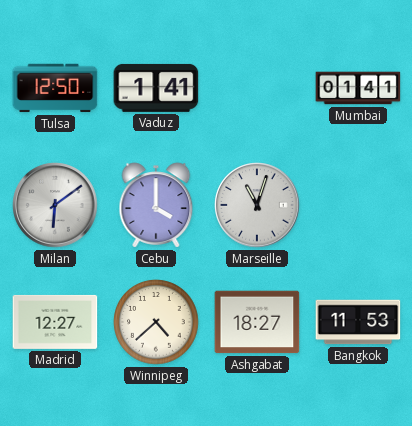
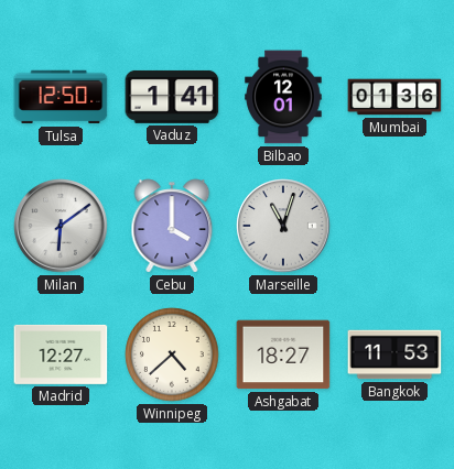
Bilbao: none -> 12:01 (283, 97)
Mumbai: 01:41 -> 01:36 (394, 97)
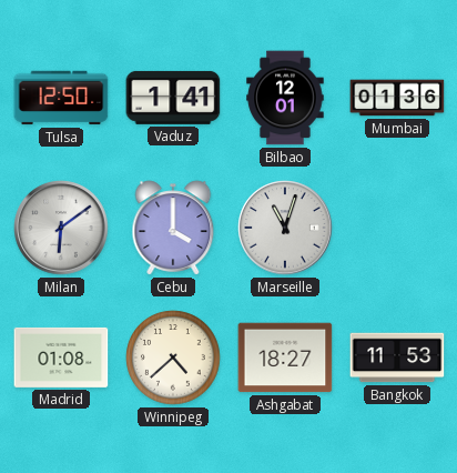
Madrid: 12:27 -> 01:08 (61, 358)
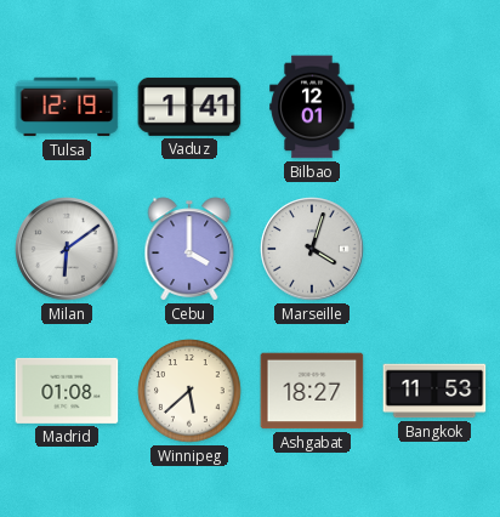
Tulsa: 12:50 -> 12:19 (67, 107)
Mumbai: 01:36 -> none (397, 98)
Marseille: 11:03 -> 4:03 (312, 249)
Winnipeg: 4:38 -> 5:38 (189, 391)
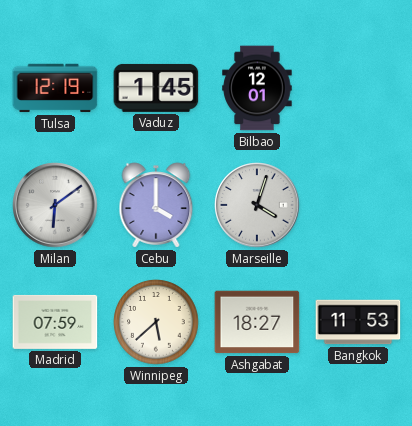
Vaduz: 1:41 -> 1:45 (156, 88)
Madrid: 01:08 -> 07:59 (55, 322)
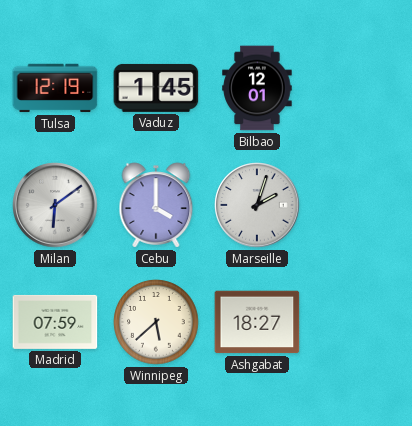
Marseille: 4:03 -> 2:03 (257, 205)
Bangkok: 11:53 -> none (358, 322)
